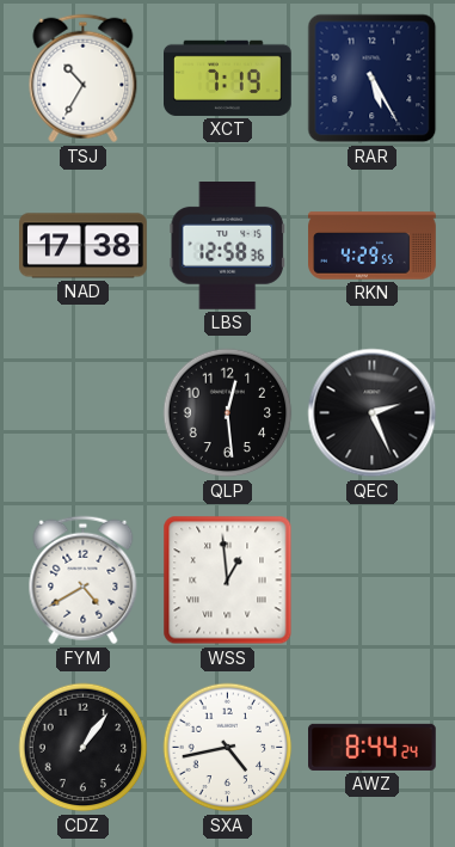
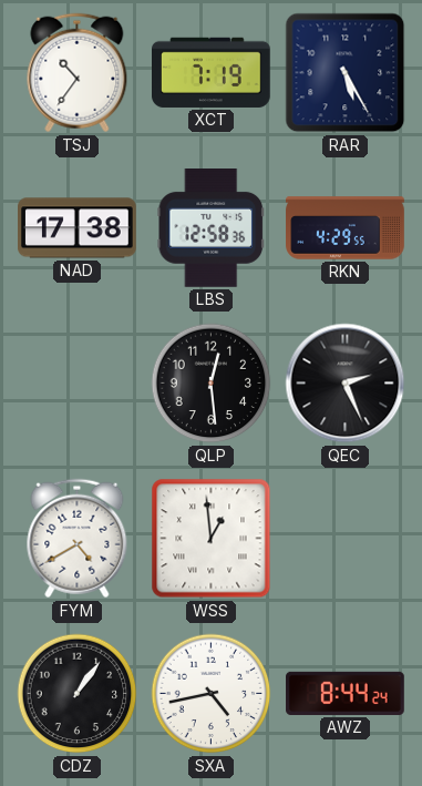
TSJ: 10:35 -> 10:36 (78, 73)
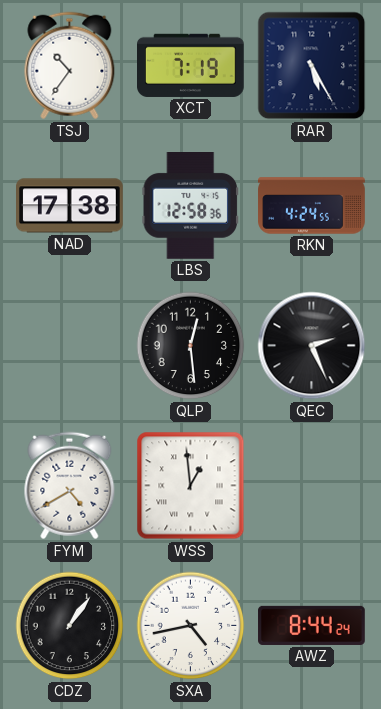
RKN: 4:29 -> 4:24 (312, 206)
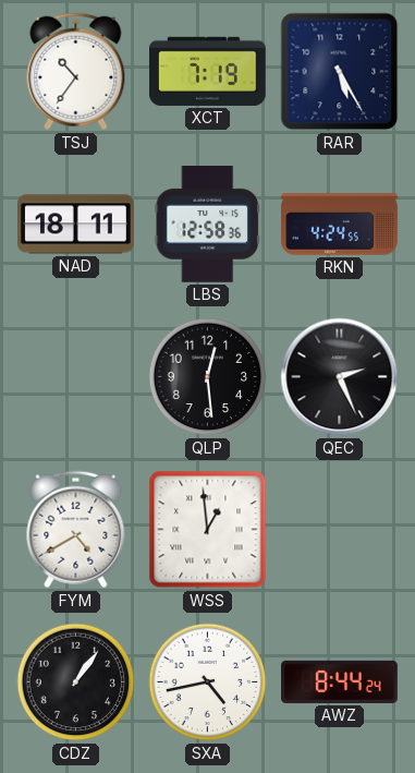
NAD: 17:38 -> 18:11 (76, 225)
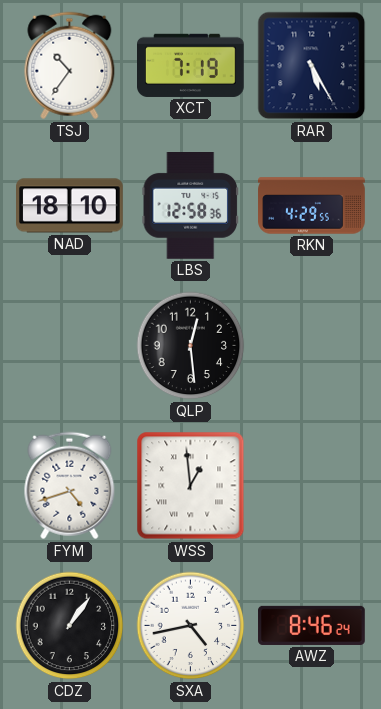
NAD: 18:11 -> 18:10 (70, 206)
RKN: 4:24 -> 4:29 (312, 206)
QEC: 2:26 -> none (340, 377)
FYM: 4:40 -> 4:42 (70, 486)
AWZ: 8:44 -> 8:46 (312, 625)
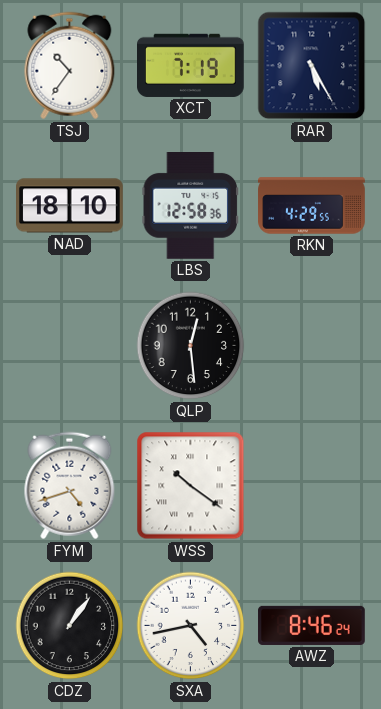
WSS: 12:59 -> 10:21 (191, 486)
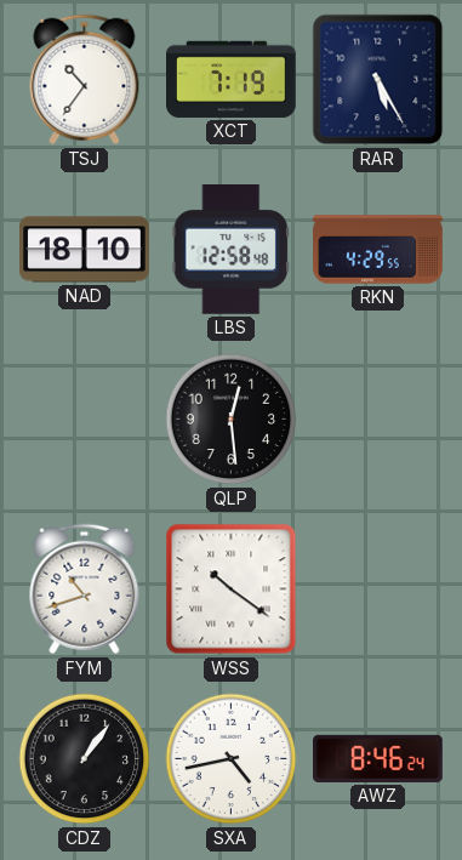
LBS: 12:58:36 -> 12:58:48 (230, 250)
FYM: 4:42 -> 10:42 (85, 590)
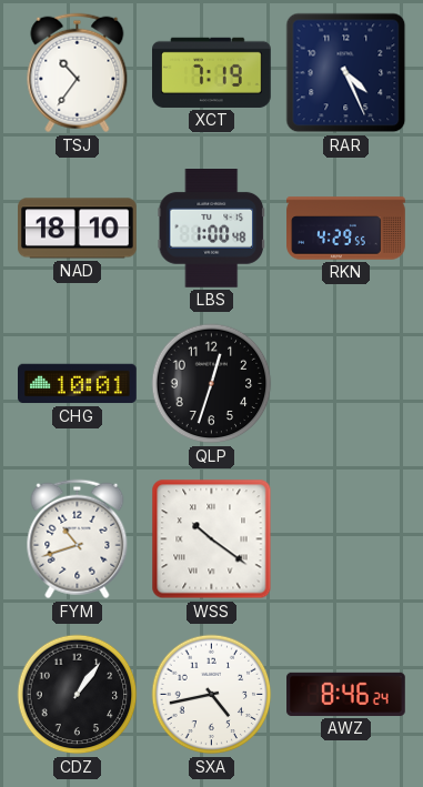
RAR: 5:25 -> 4:26 (346, 73)
LBS: 12:58 -> 1:00 (211, 229)
CHG: none -> 10:01 (78, 384)
QLP: 12:29 -> 12:33 (212, 384)
